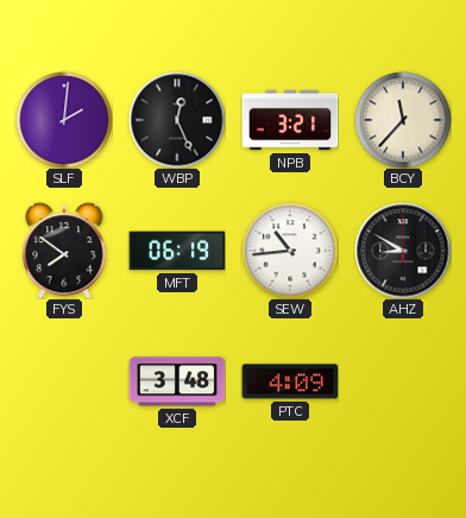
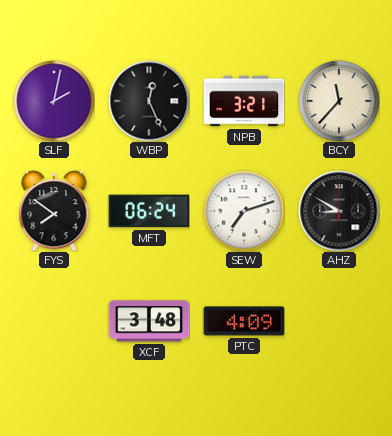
SLF: 2:01 -> 2:02 (54, 101)
MFT: 06:19 -> 06:24 (149, 211)
SEW: 10:44 -> 7:12 (244, 211)
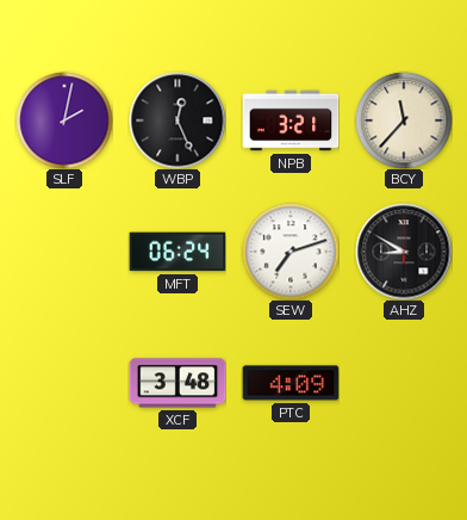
FYS: 7:51 -> none (54, 211)
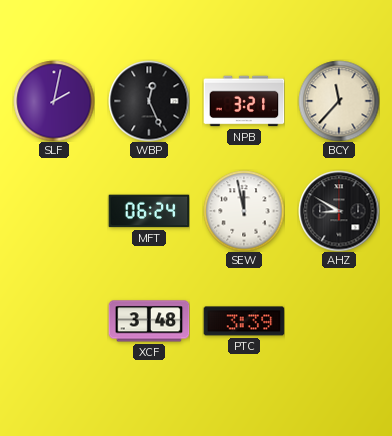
SEW: 7:12 -> 11:58 (244, 211)
PTC: 4:09 -> 3:39 (244, 321)
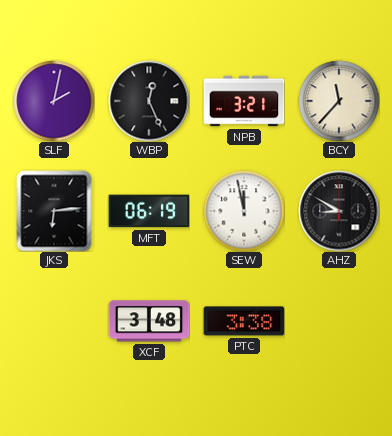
JKS: none -> 6:14 (54, 211)
MFT: 06:24 -> 06:19 (149, 211)
PTC: 3:39 -> 3:38 (244, 321)
